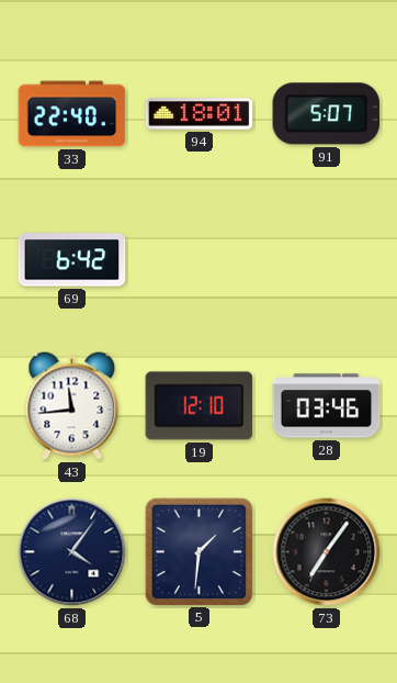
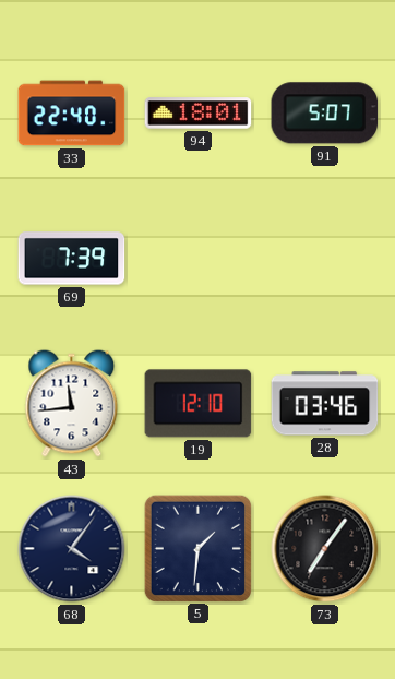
69: 6:42 -> 7:39 (72, 259)
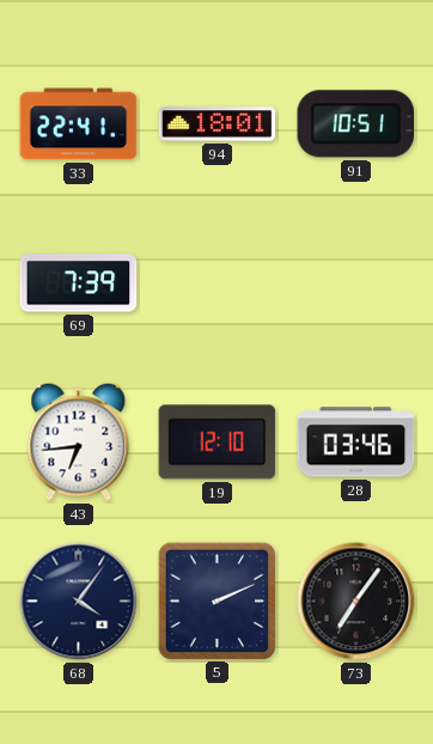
33: 22:40 -> 22:41 (79, 124)
91: 5:07 -> 10:51 (356, 124)
43: 11:44 -> 6:44 (79, 443)
5: 1:31 -> 2:11 (216, 600)
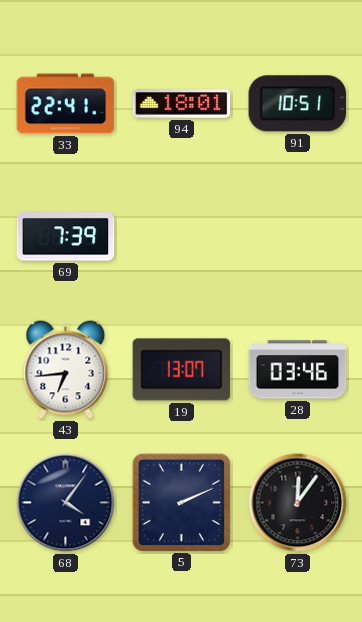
19: 12:10 -> 13:07 (182, 370)
73: 7:06 -> 12:06 (298, 503)
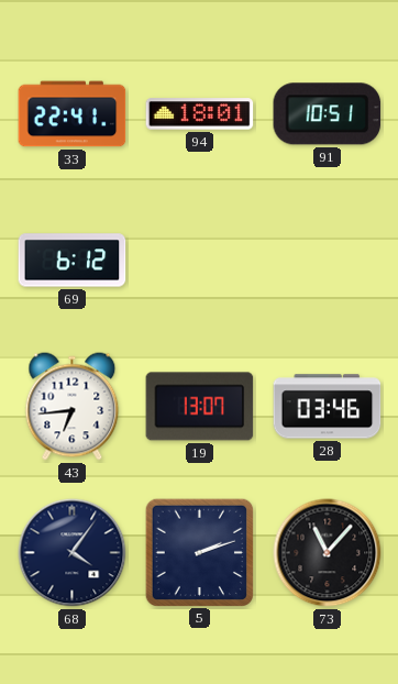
69: 7:39 -> 6:12 (73, 261)
5: 2:11 -> 2:12 (199, 552)
73: 12:06 -> 11:07 (328, 553)
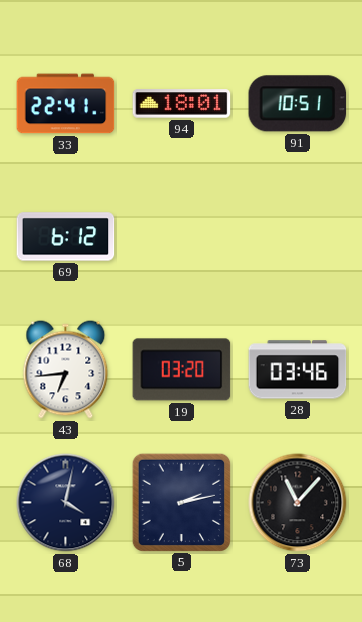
19: 13:07 -> 03:20 (182, 370)
68: 4:06 -> 4:02 (66, 503)
5: 2:12 -> 2:13 (181, 502)
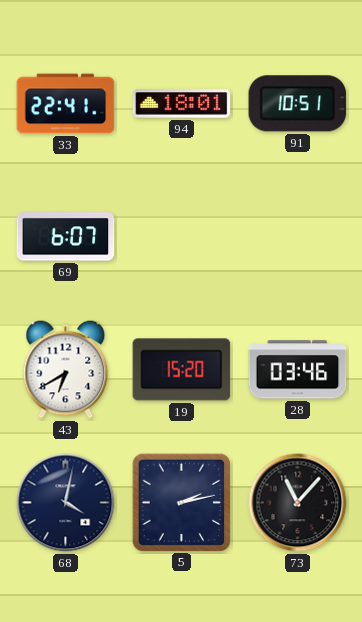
69: 6:12 -> 6:07 (66, 237)
43: 6:44 -> 6:40 (66, 370)
19: 03:20 -> 15:20 (182, 370)
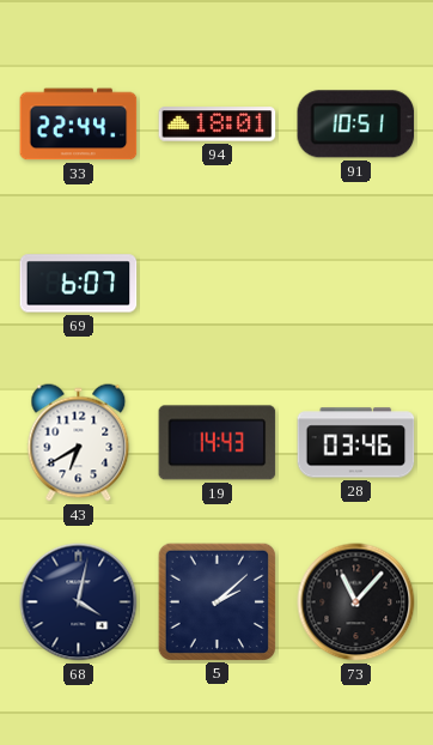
33: 22:41 -> 22:44 (79, 125)
19: 15:20 -> 14:43 (218, 443)
5: 2:13 -> 2:08 (216, 601)
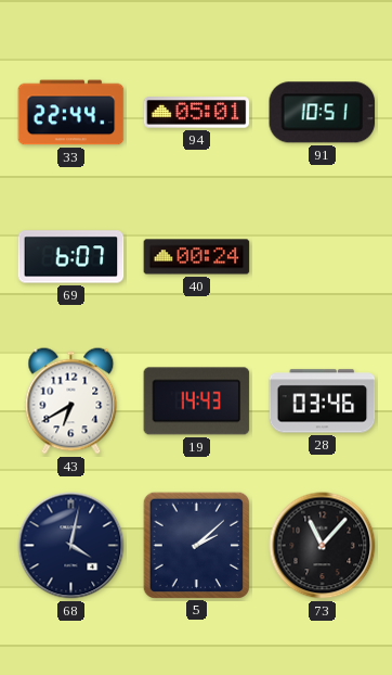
94: 18:01 -> 05:01 (197, 113)
40: none -> 00:24 (197, 257)
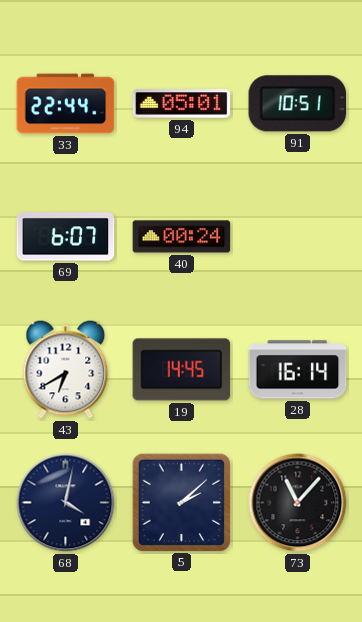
19: 14:43 -> 14:45 (182, 370)
28: 03:46 -> 16:14 (298, 370)
